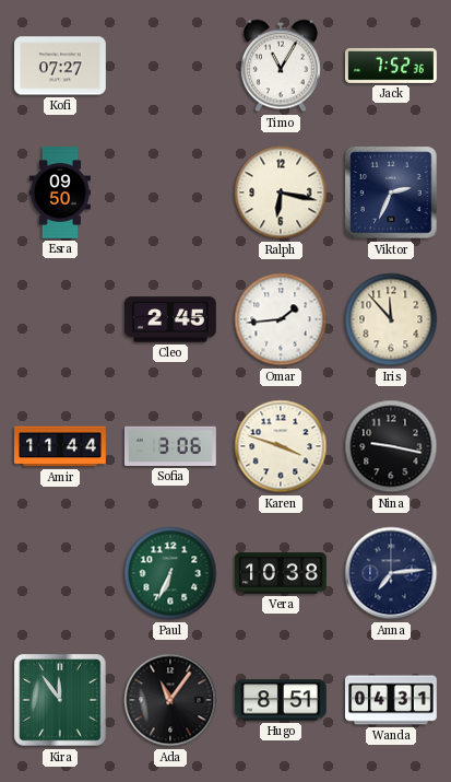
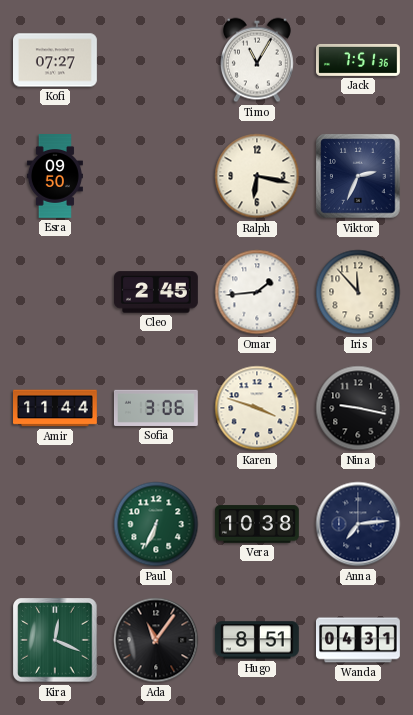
Jack: 7:52 -> 7:51 (359, 60)
Kira: 11:54 -> 12:19 (55, 640)
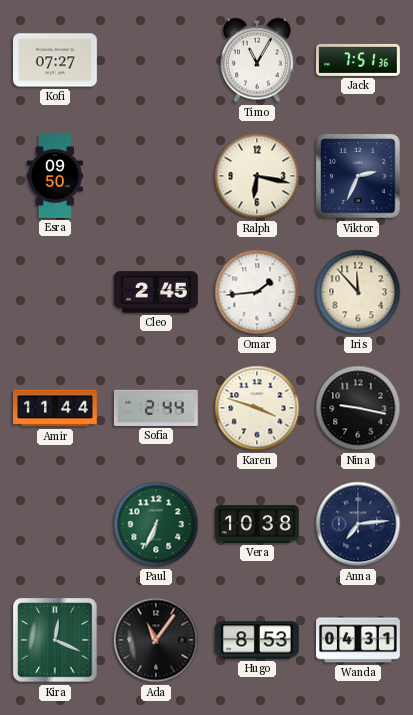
Sofia: 3:06 -> 2:44 (156, 408)
Hugo: 8:51 -> 8:53 (257, 640)
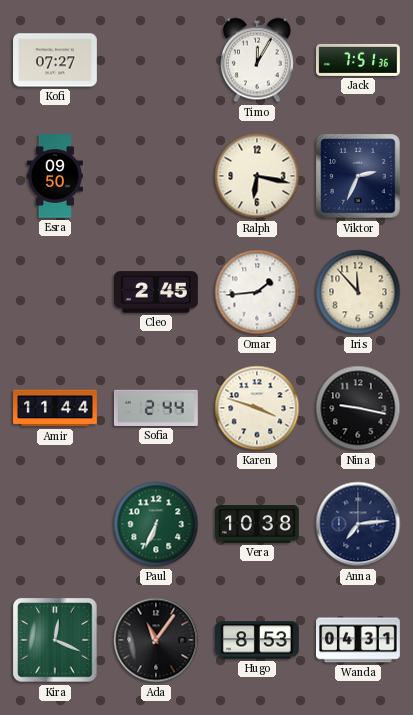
Timo: 11:05 -> 12:05 (257, 60)
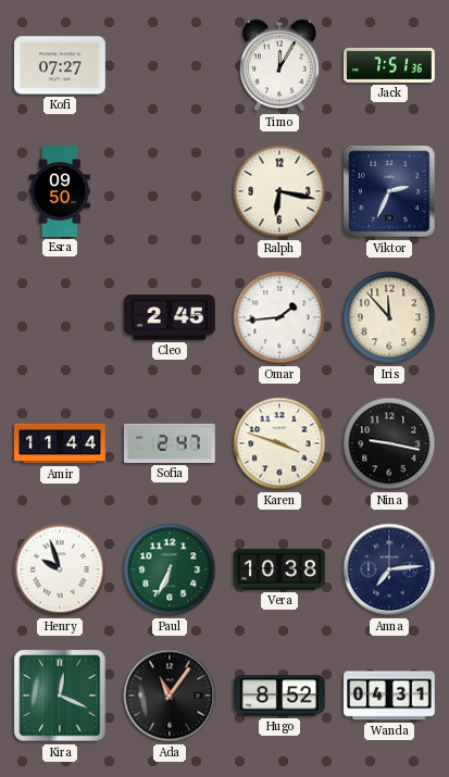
Sofia: 2:44 -> 2:47 (170, 443)
Henry: none -> 9:57 (60, 569)
Hugo: 8:53 -> 8:52 (279, 695)
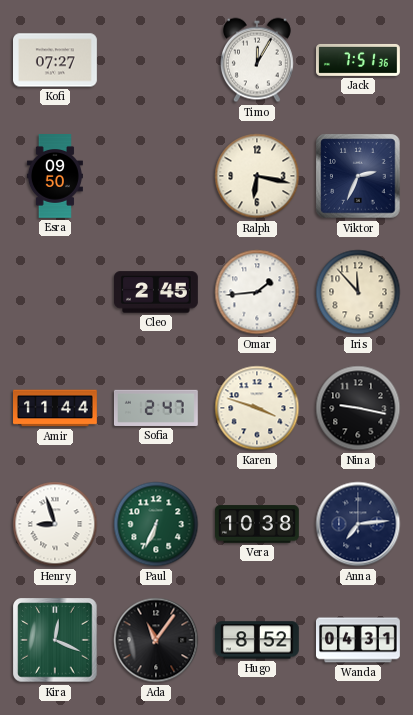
Henry: 9:57 -> 8:57 (55, 524)
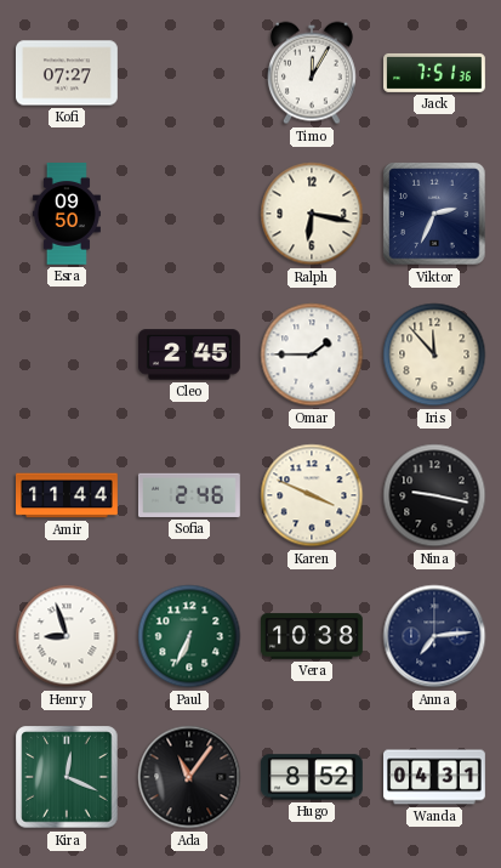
Omar: 1:44 -> 1:45 (312, 354)
Sofia: 2:47 -> 2:46 (189, 495)
Karen: 3:48 -> 3:49 (312, 495)
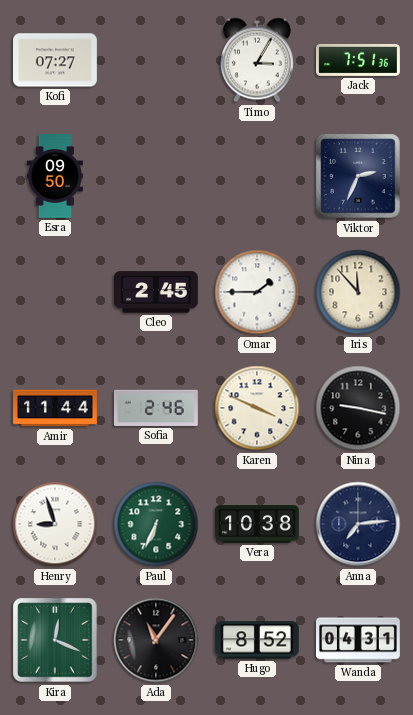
Timo: 12:05 -> 3:05 (257, 60)
Ralph: 6:17 -> none (312, 214)
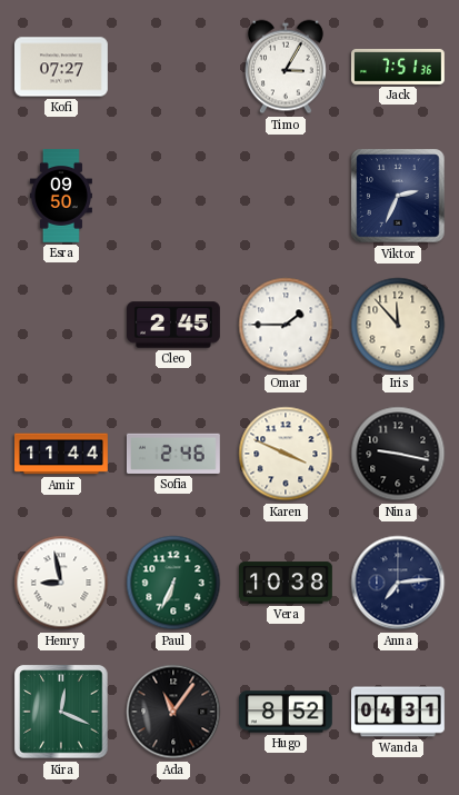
Henry: 8:57 -> 8:58 (61, 583)
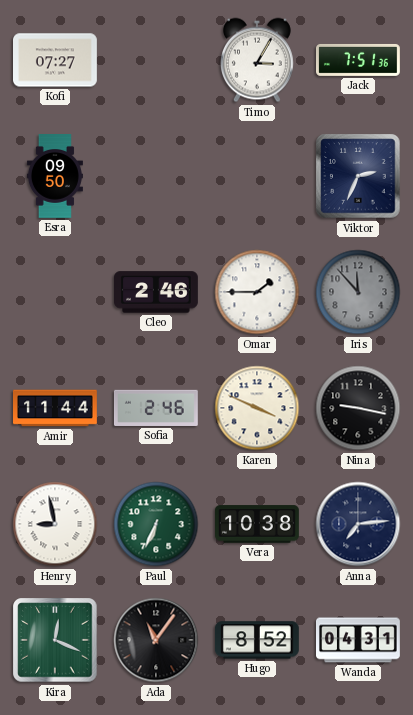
Cleo: 2:45 -> 2:46 (157, 292)
Iris dial: cream -> grey (358, 292)
